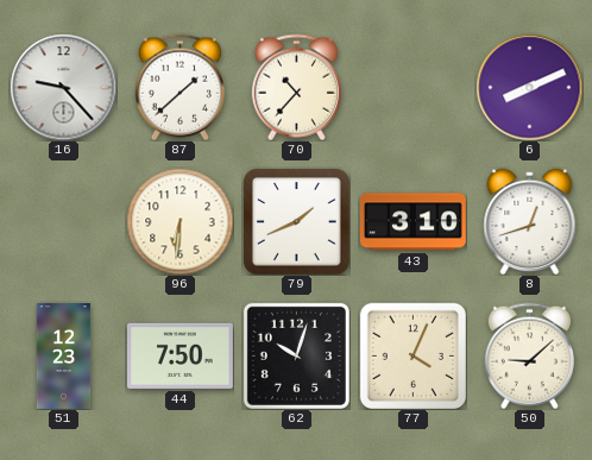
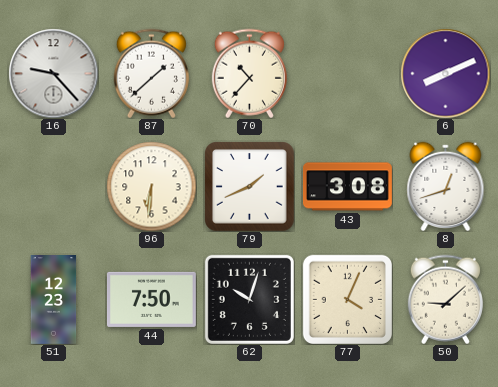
43: 3:10 -> 3:08 (347, 187)
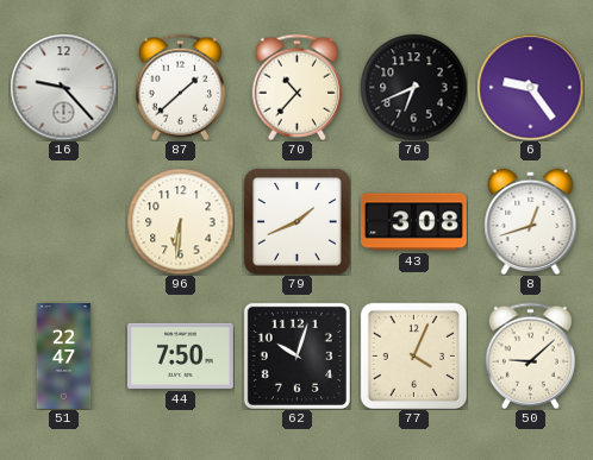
76: none -> 6:41 (413, 87)
6: 8:11 -> 9:24 (530, 87)
51: 12:23 -> 22:47 (64, 357)
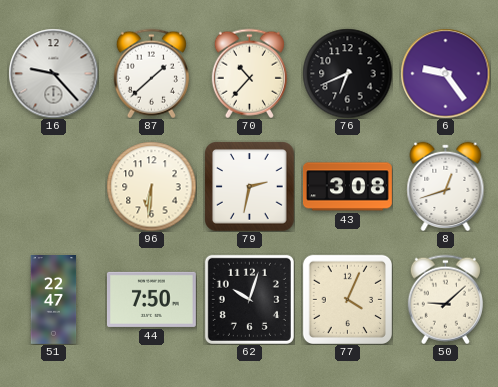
79: 1:41 -> 2:32 (250, 187)
